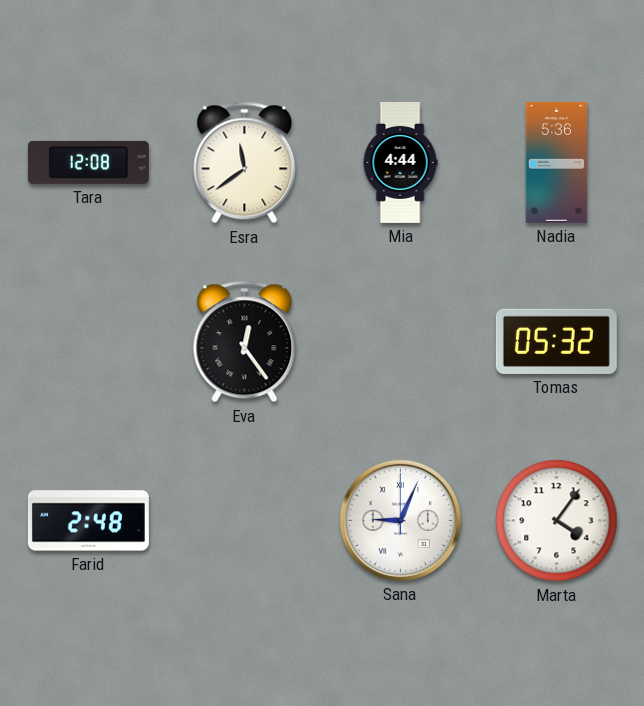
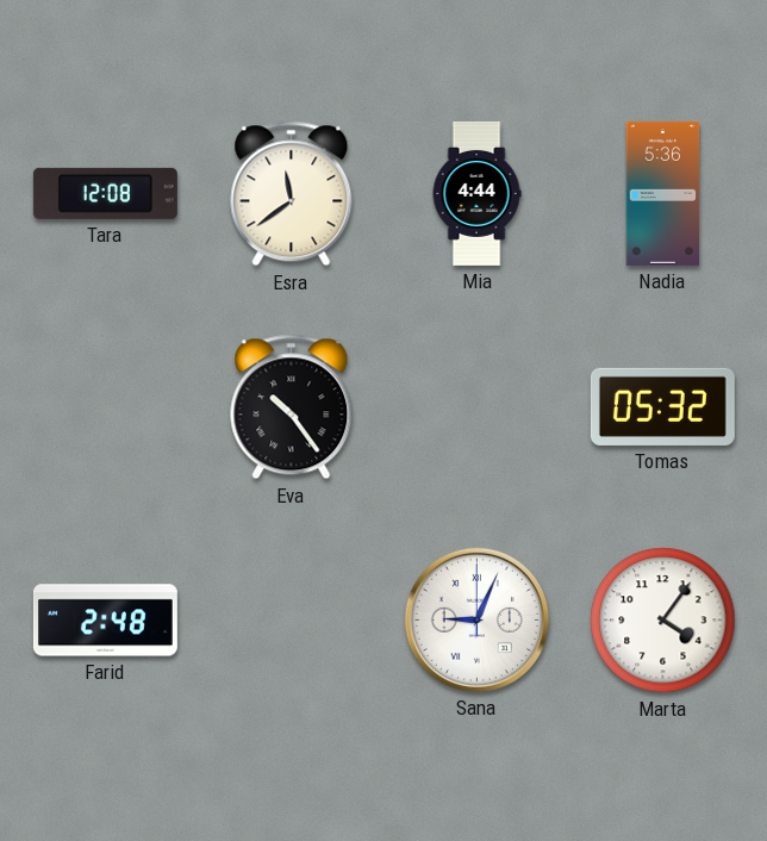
Eva: 12:24 -> 10:24 (292, 407)
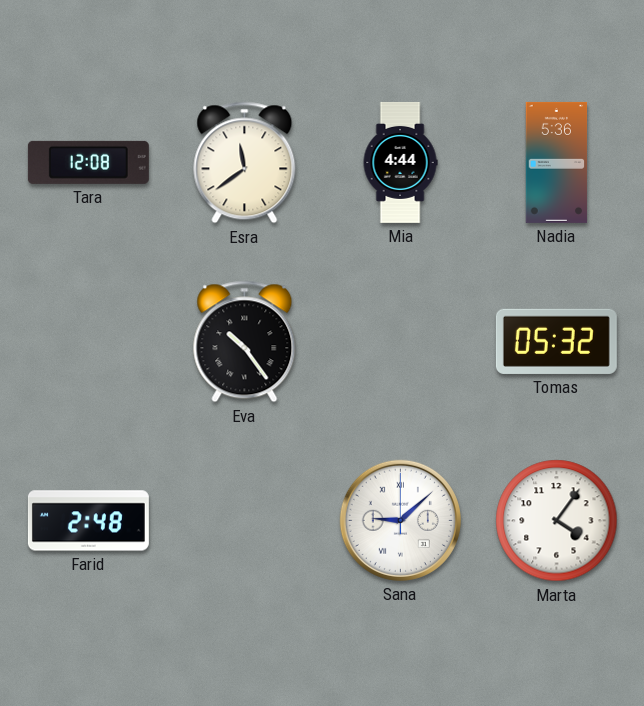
Sana: 9:04 -> 9:08 (400, 520)
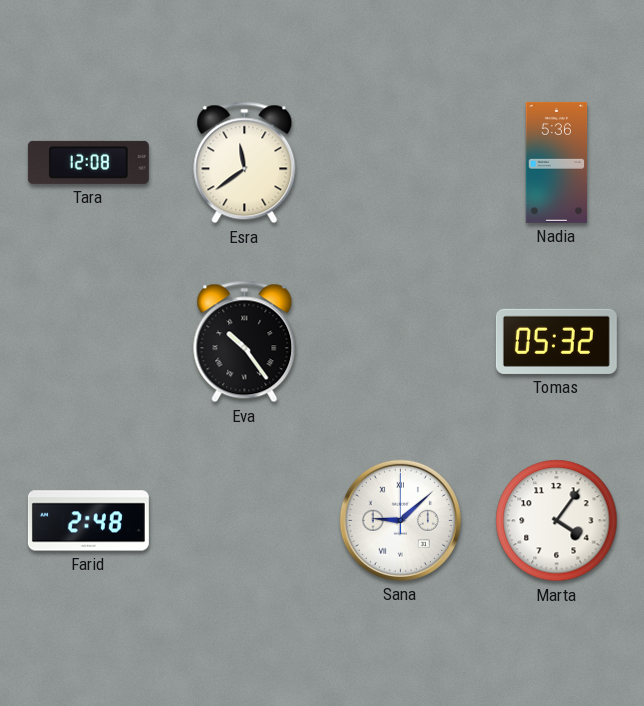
Mia: 4:44 -> none (400, 162)
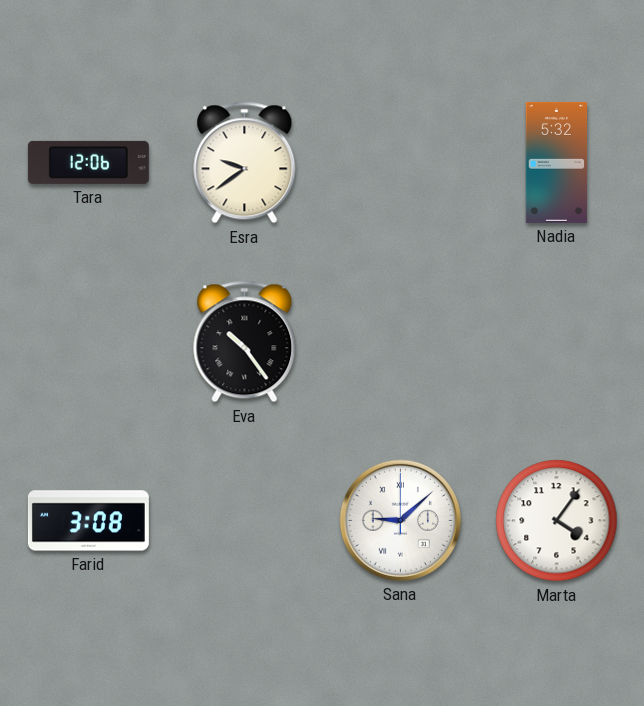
Tara: 12:08 -> 12:06 (88, 162)
Esra: 11:39 -> 9:39 (245, 163)
Nadia: 5:36 -> 5:32 (557, 162)
Tomas: 05:32 -> none (556, 341)
Farid: 2:48 -> 3:08 (88, 521)
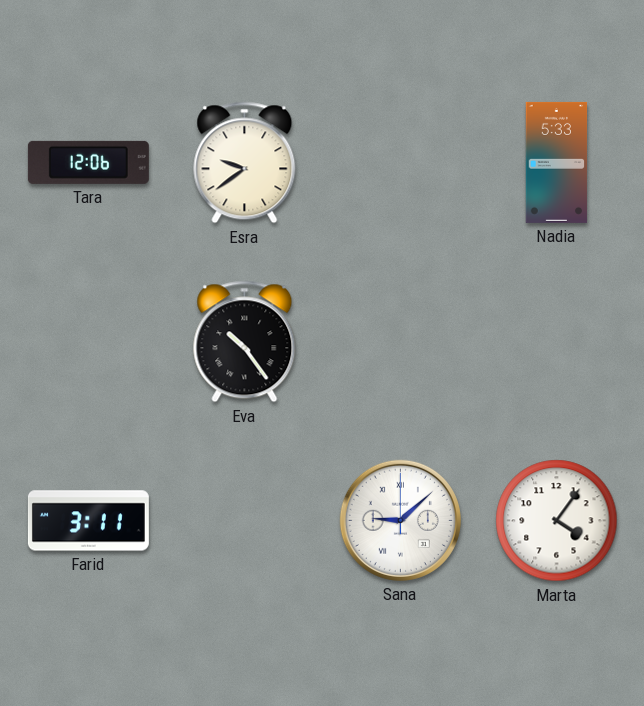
Nadia: 5:32 -> 5:33 (557, 162)
Farid: 3:08 -> 3:11 (88, 521)
